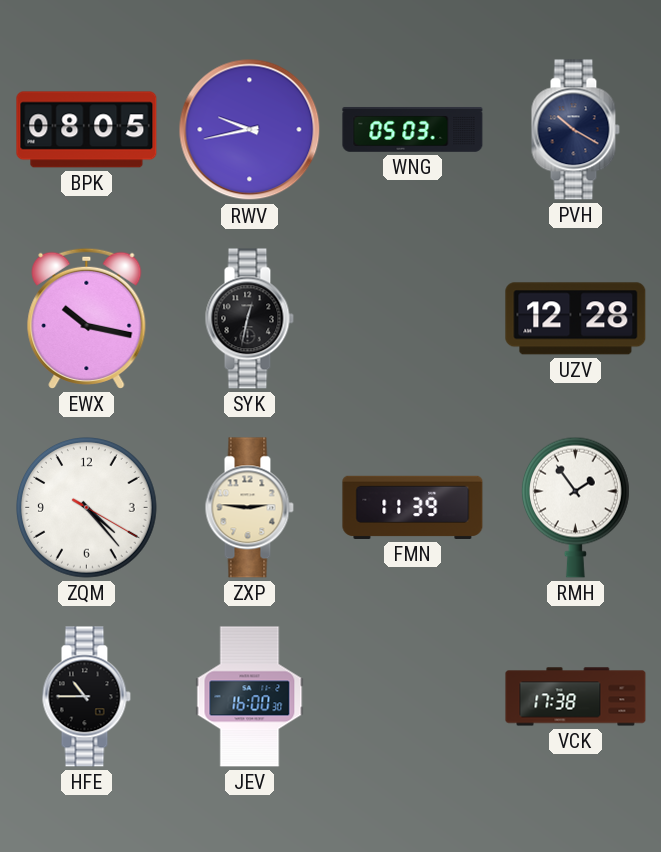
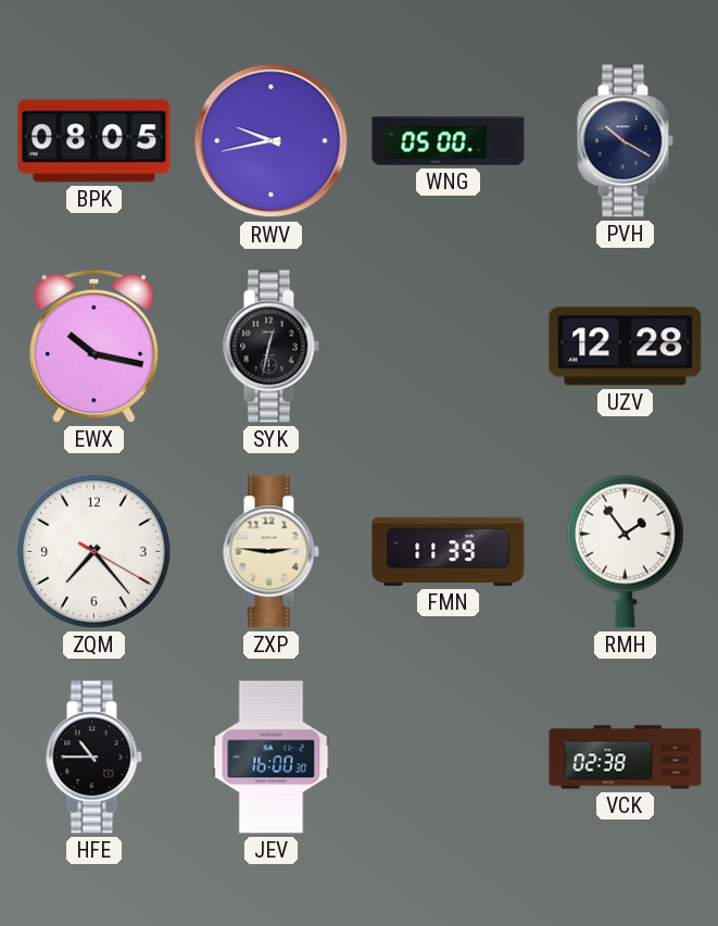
WNG: 05:03 -> 05:00 (449, 140)
ZQM: 4:23 -> 7:23 (95, 552)
VCK: 17:38 -> 02:38 (626, 758)
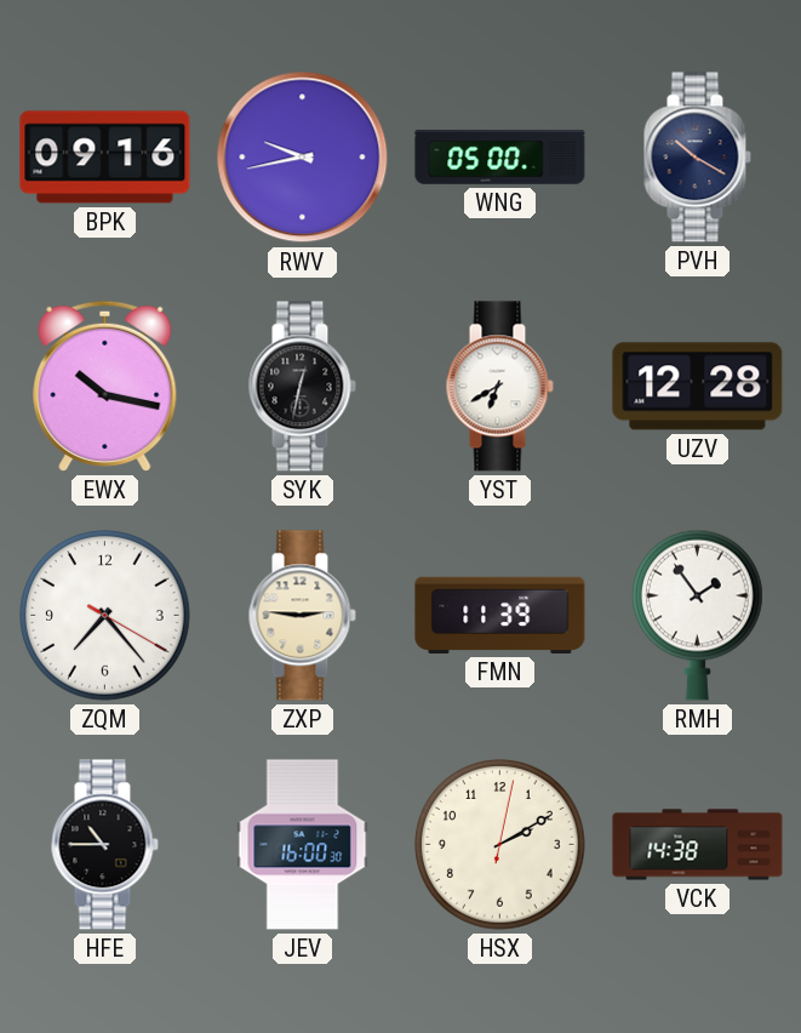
BPK: 08:05 -> 09:16 (105, 158)
YST: none -> 6:40 (499, 387)
HSX: none -> 2:10 (500, 845)
VCK: 02:38 -> 14:38 (698, 845)
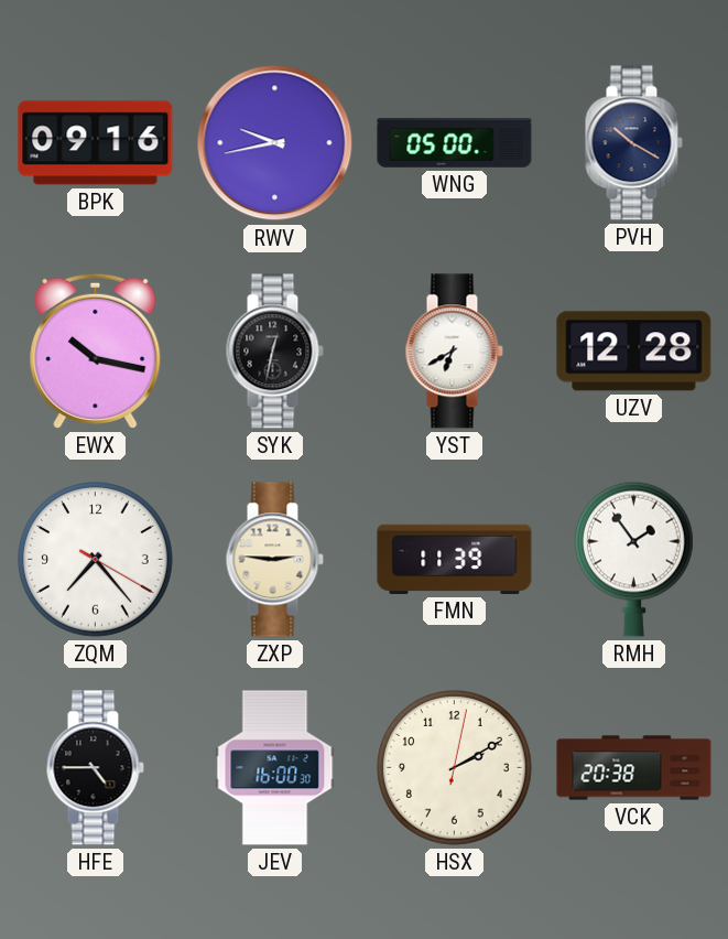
HFE: 10:45 -> 4:45 (95, 768)
VCK: 14:38 -> 20:38 (634, 768)
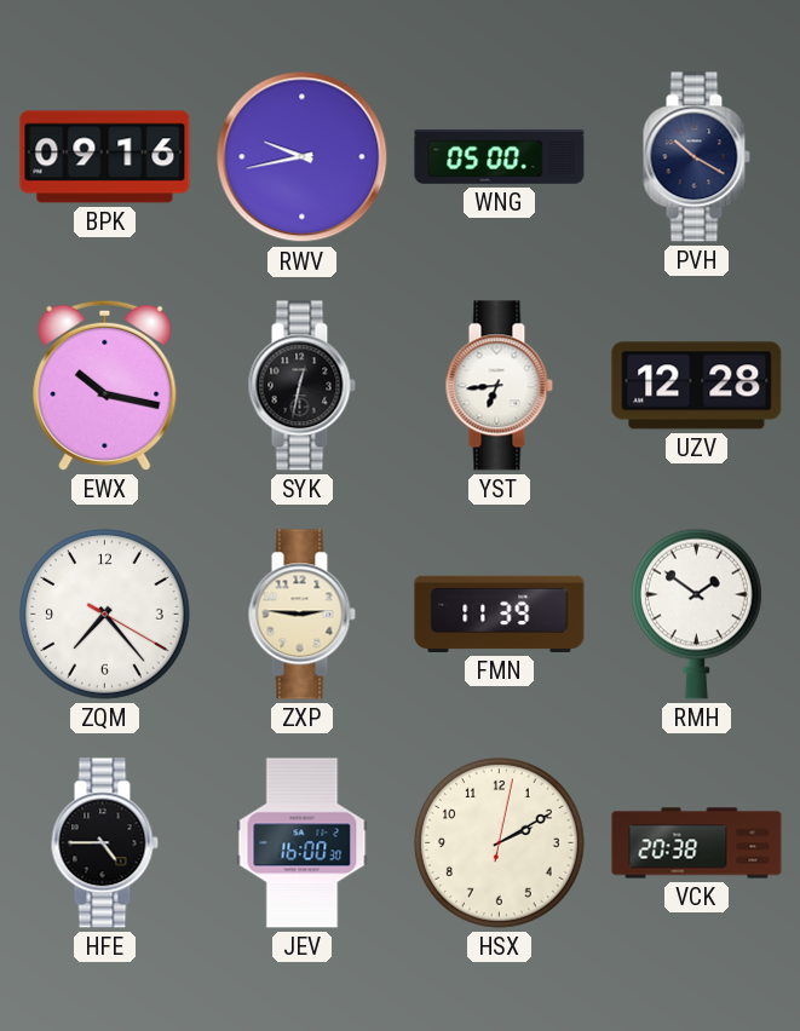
YST: 6:40 -> 6:44 (499, 386)
RMH: 1:54 -> 1:51 (696, 614)
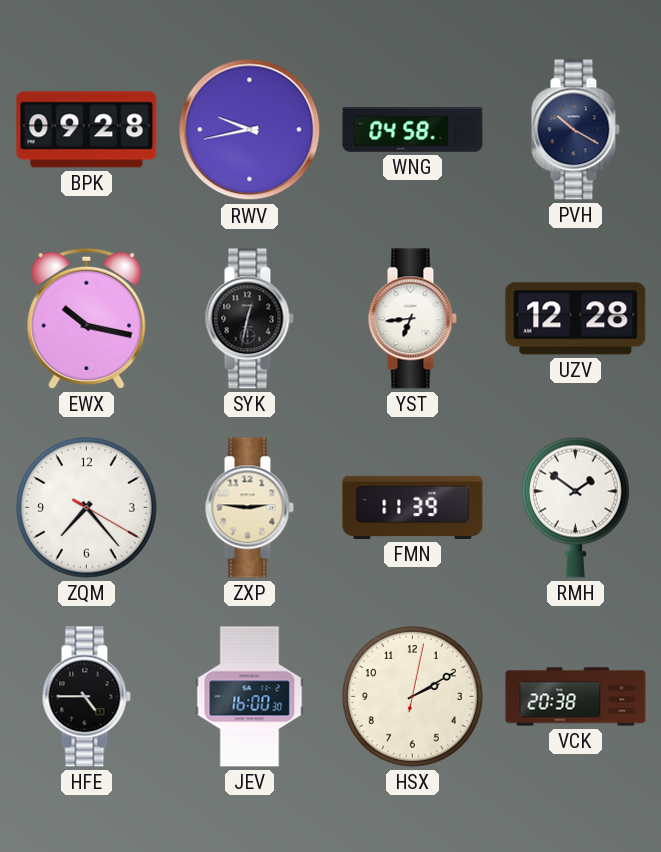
BPK: 09:16 -> 09:28 (87, 130)
WNG: 05:00 -> 04:58 (413, 129)
